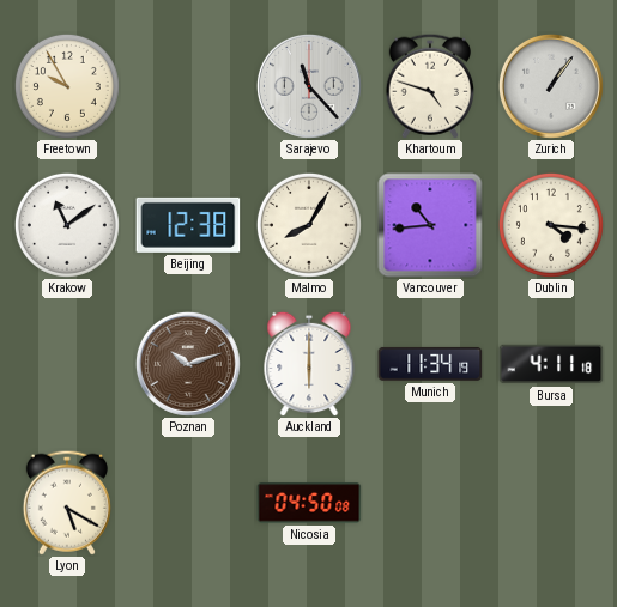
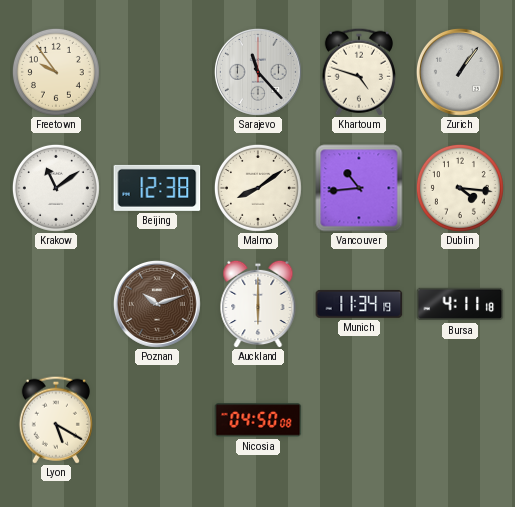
Freetown: 9:55 -> 9:54 (56, 72)
Malmo: 8:05 -> 8:09 (258, 188)
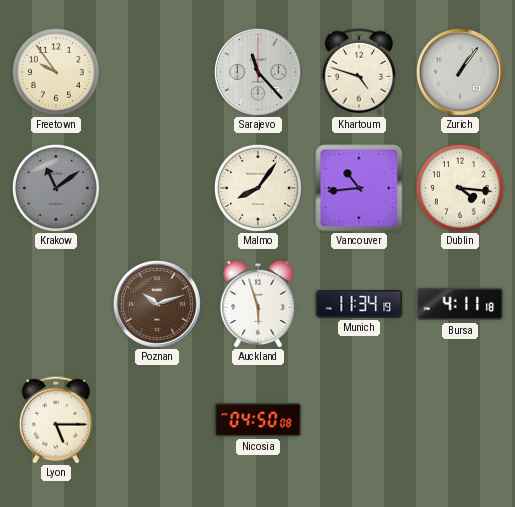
Krakow dial: white -> grey (56, 188)
Beijing: 12:38 -> none (157, 188)
Malmo: 8:09 -> 8:06 (258, 188)
Auckland: 6:00 -> 5:57 (258, 304)
Lyon: 5:20 -> 5:15 (56, 420)
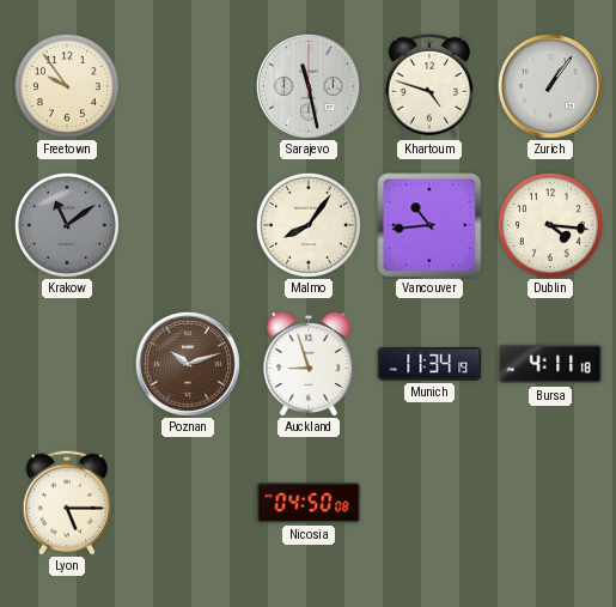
Sarajevo: 11:23 -> 11:28 (309, 86)
Auckland: 5:57 -> 8:57 (309, 364)
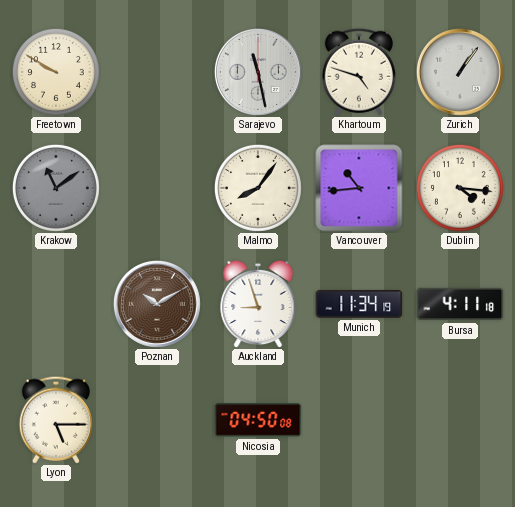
Freetown: 9:54 -> 9:50 (56, 72)
Poznan: 10:12 -> 10:10 (157, 304)
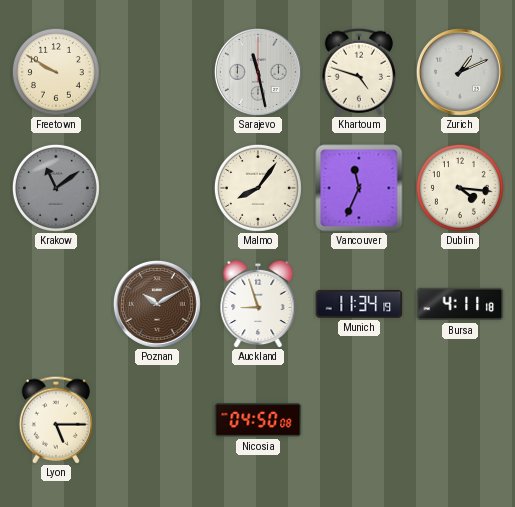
Zurich: 1:06 -> 1:11 (460, 72)
Vancouver: 10:44 -> 11:34 (359, 188)
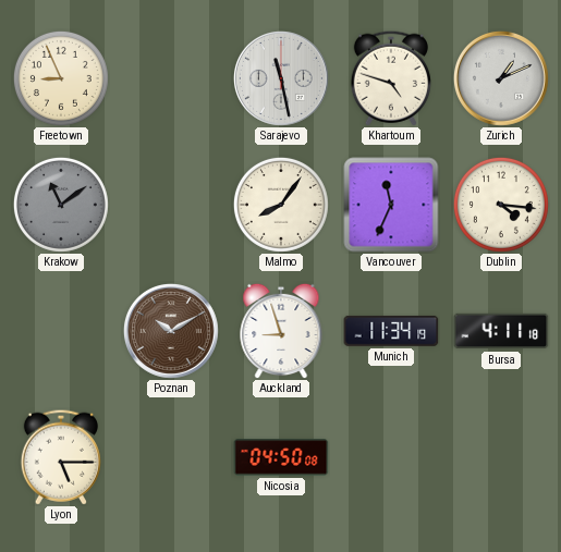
Freetown: 9:50 -> 8:56 (61, 78)
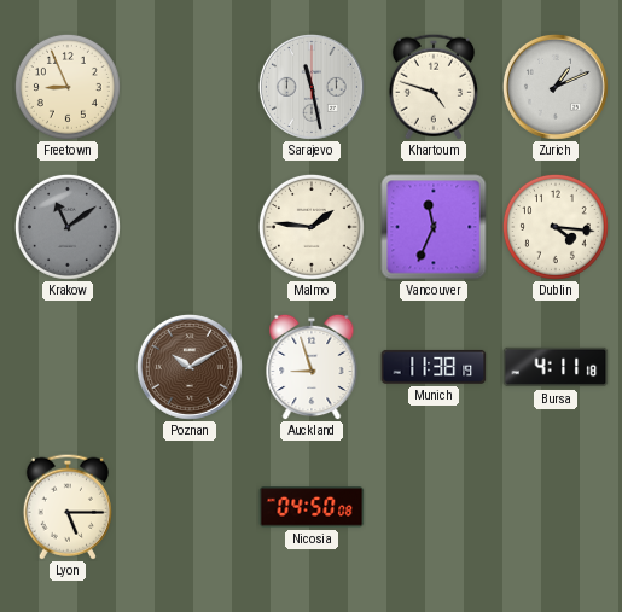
Malmo: 8:06 -> 1:46 (312, 227)
Munich: 11:34 -> 11:38 (434, 367)
